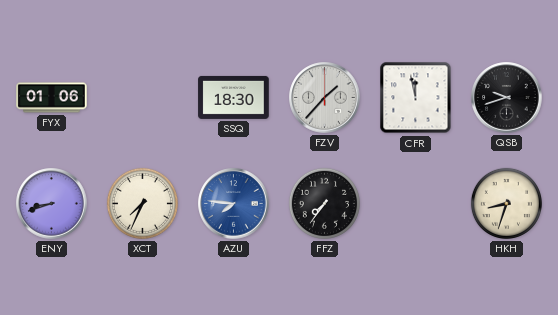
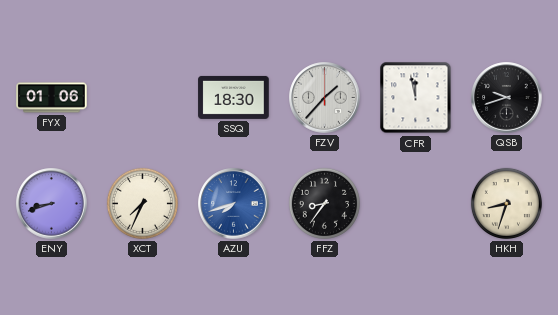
AZU: 7:46 -> 7:42 (234, 204)
FFZ: 7:36 -> 8:36 (324, 203)
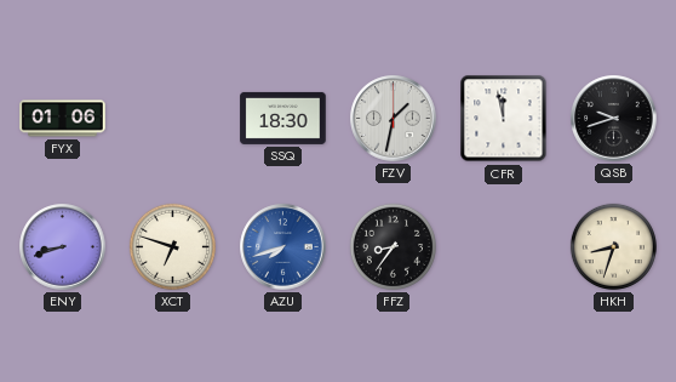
FZV: 1:37 -> 1:32 (394, 119)
XCT: 7:34 -> 6:48 (172, 246)
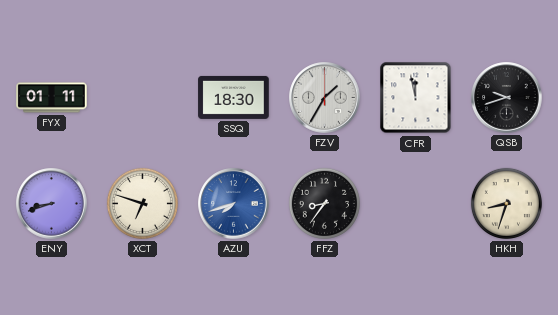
FYX: 01:06 -> 01:11 (52, 98)
FZV: 1:32 -> 1:35 (325, 98)
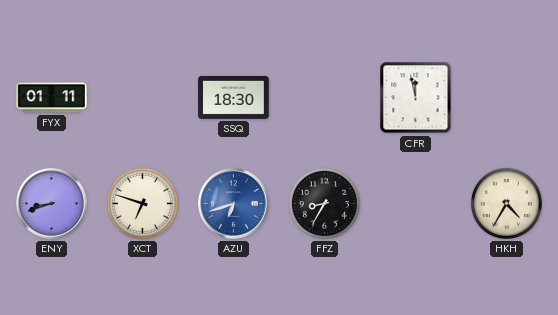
FZV: 1:35 -> none (325, 98)
QSB: 9:42 -> none (507, 98)
AZU: 7:42 -> 6:42 (234, 204)
FFZ: 8:36 -> 8:35 (324, 203)
HKH: 8:33 -> 4:35 (506, 203)
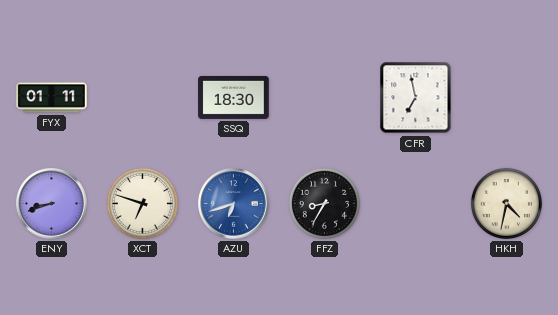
CFR: 11:58 -> 6:58 (416, 98)
HKH: 4:35 -> 4:32 (506, 203)
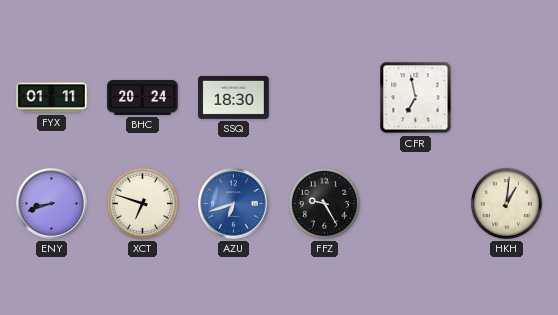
BHC: none -> 20:24 (143, 97)
FFZ: 8:35 -> 9:25 (324, 203)
HKH: 4:32 -> 1:01 (506, 203)
